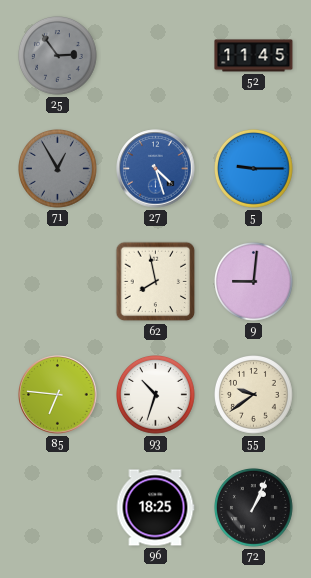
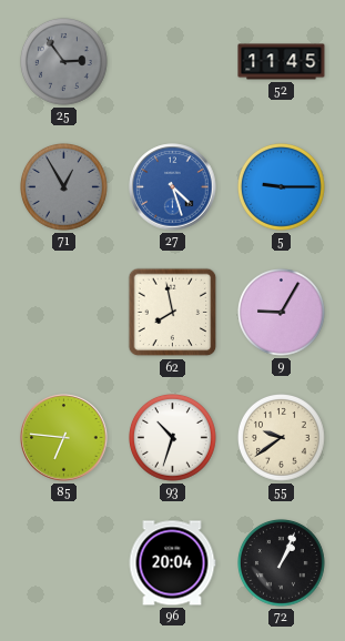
9: 9:01 -> 9:05 (282, 313)
96: 18:25 -> 20:04 (172, 563)
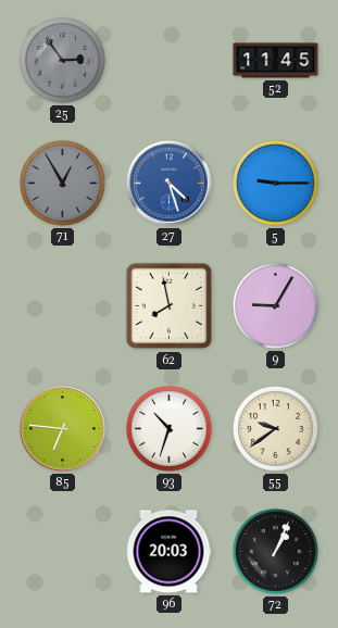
96: 20:04 -> 20:03 (168, 552)
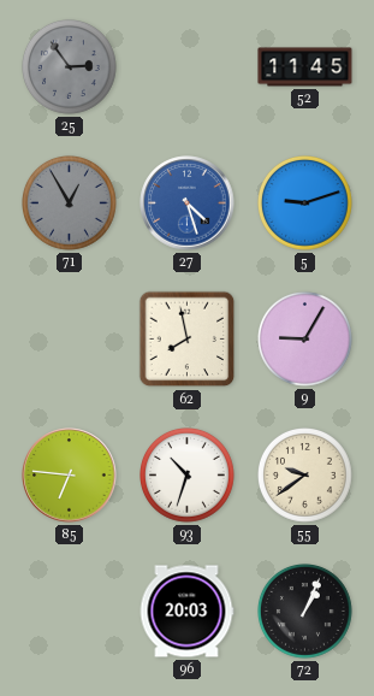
5: 9:15 -> 9:12 (305, 204)
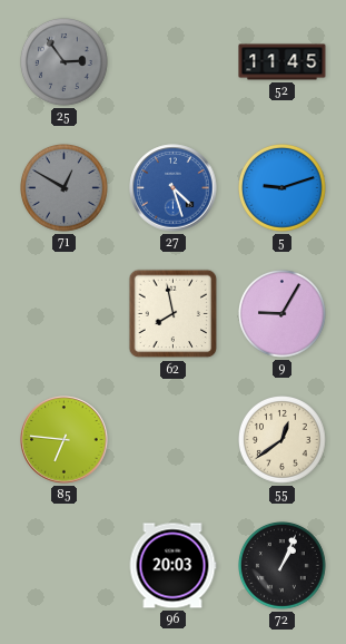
71: 12:55 -> 12:50 (65, 188)
93: 10:33 -> none (188, 476)
55: 9:39 -> 12:39 (283, 440)
